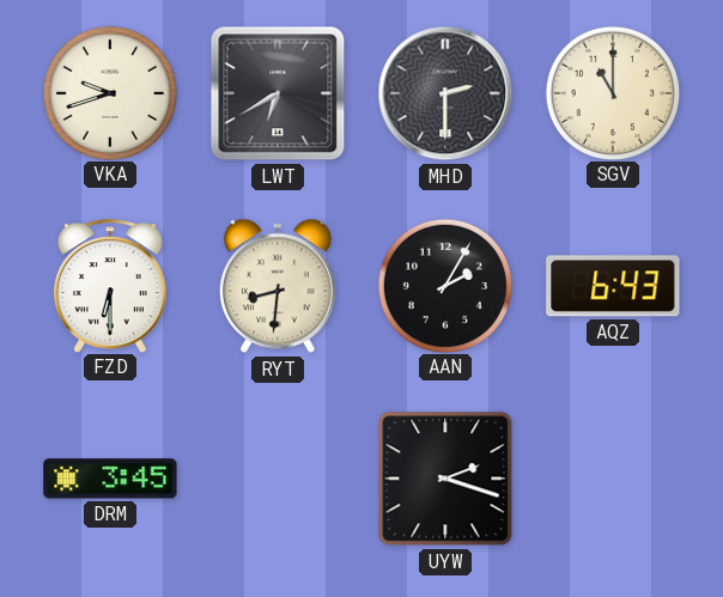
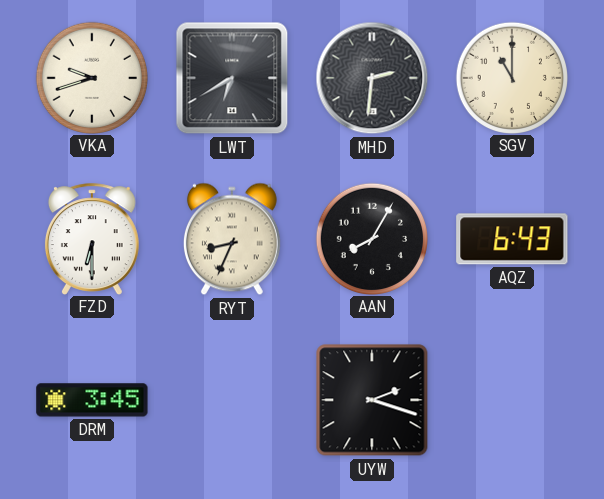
MHD: 2:30 -> 2:31 (372, 78)
RYT: 8:31 -> 8:34 (232, 239)
AAN: 2:05 -> 8:05 (371, 238)
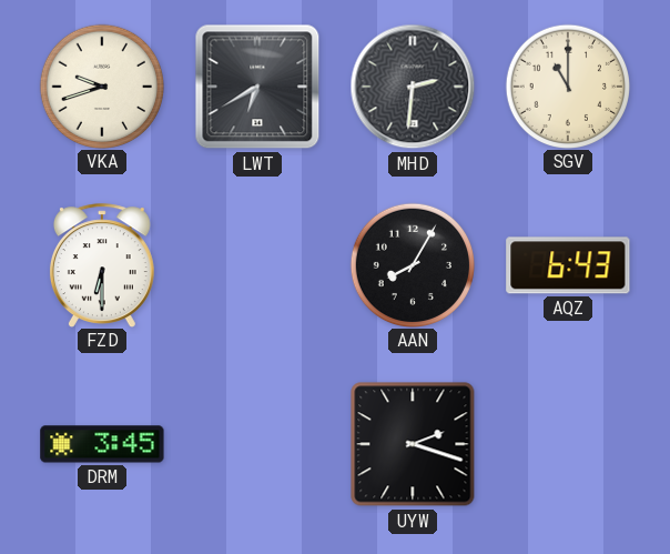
RYT: 8:34 -> none (232, 239)
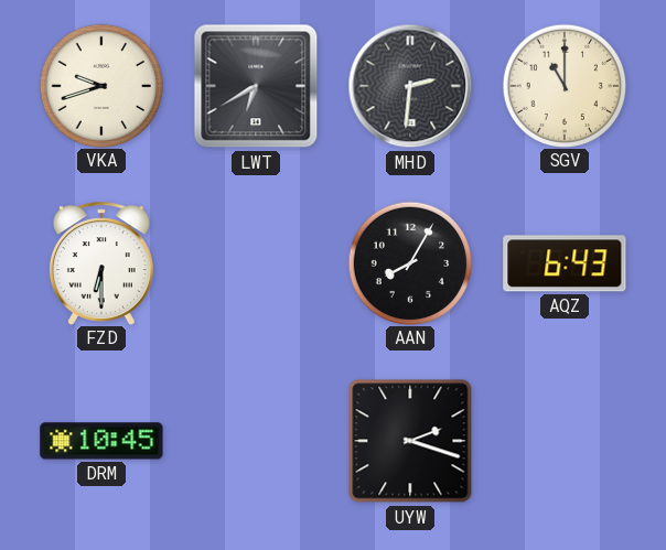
DRM: 3:45 -> 10:45 (101, 441)
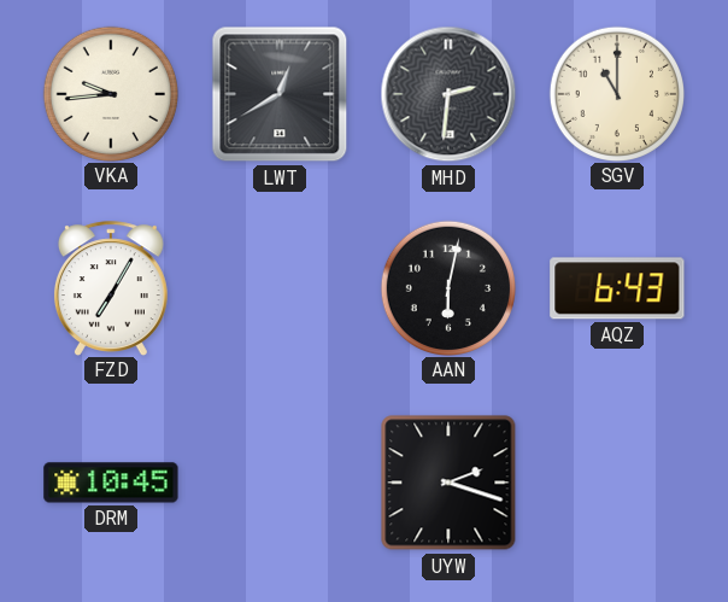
VKA: 9:42 -> 9:44 (110, 93)
LWT: 6:40 -> 12:40 (280, 94)
FZD: 6:30 -> 7:05 (111, 288)
AAN: 8:05 -> 6:02 (447, 287)
